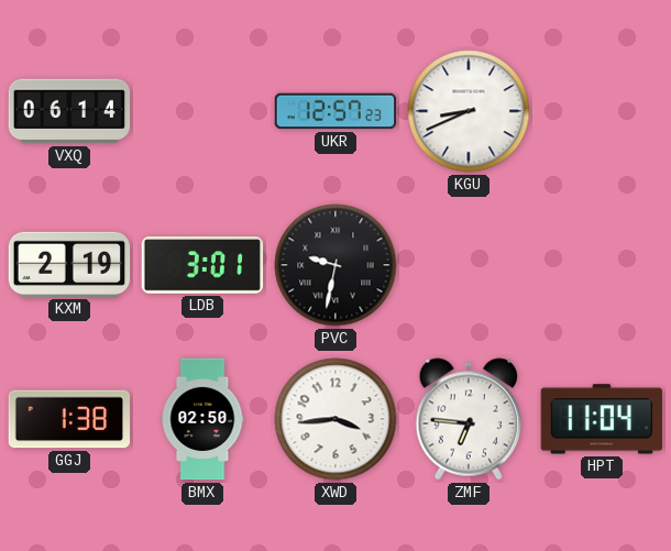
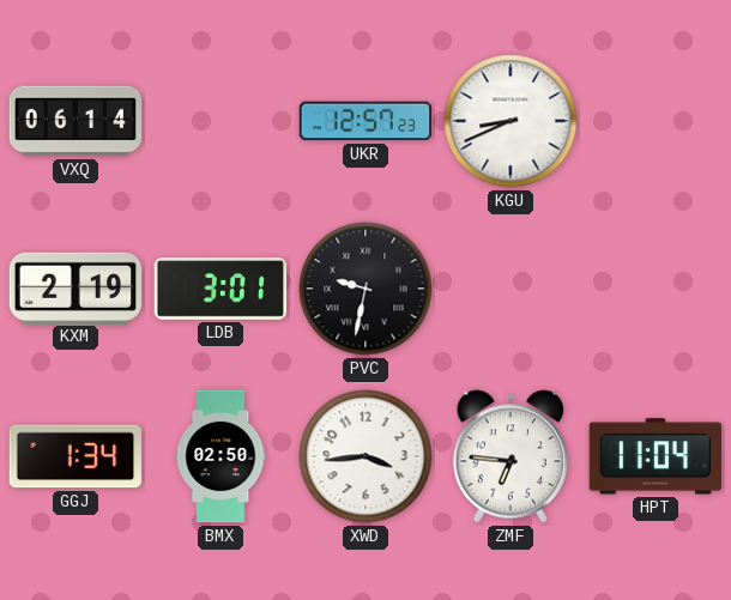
GGJ: 1:38 -> 1:34 (75, 456)
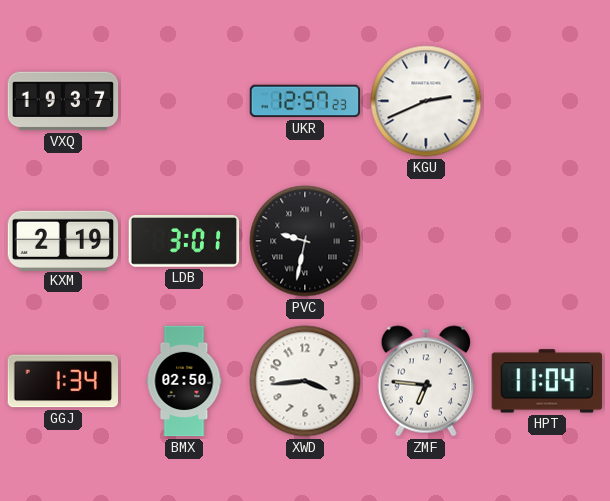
VXQ: 06:14 -> 19:37 (63, 101)
KGU: 8:41 -> 2:41 (426, 101)
